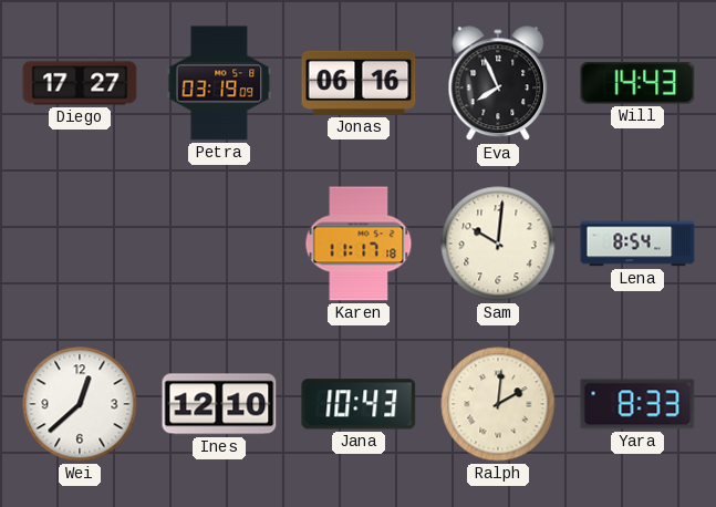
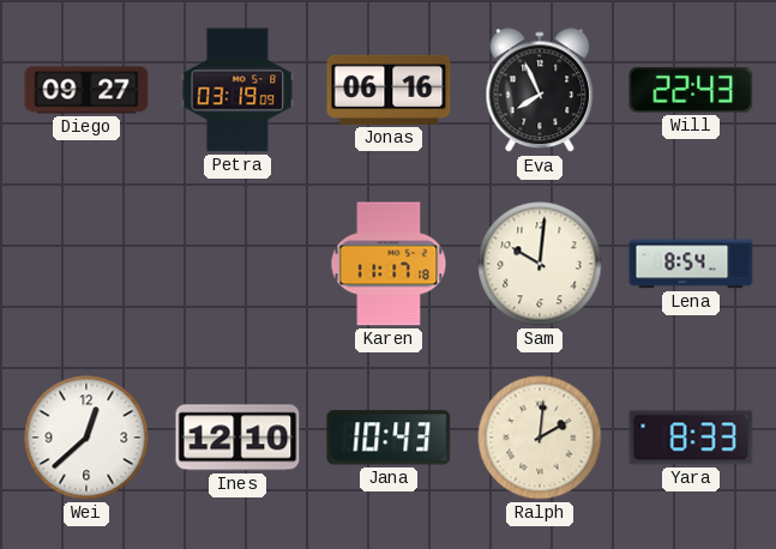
Diego: 17:27 -> 09:27 (86, 90)
Will: 14:43 -> 22:43 (691, 91)
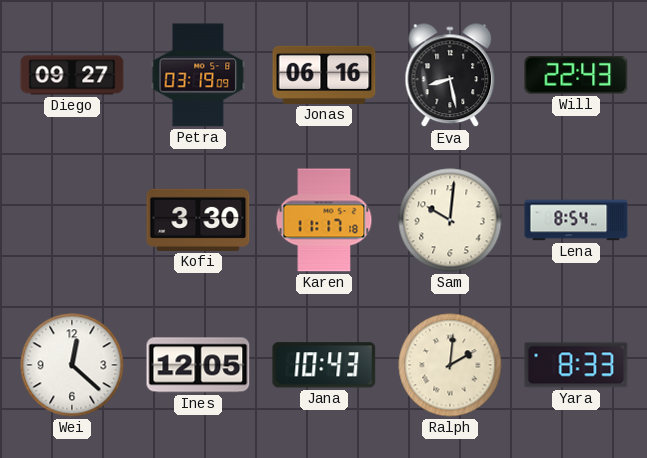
Eva: 7:56 -> 8:28 (450, 76)
Kofi: none -> 3:30 (198, 220)
Wei: 12:38 -> 12:22 (72, 365)
Ines: 12:10 -> 12:05 (198, 365)
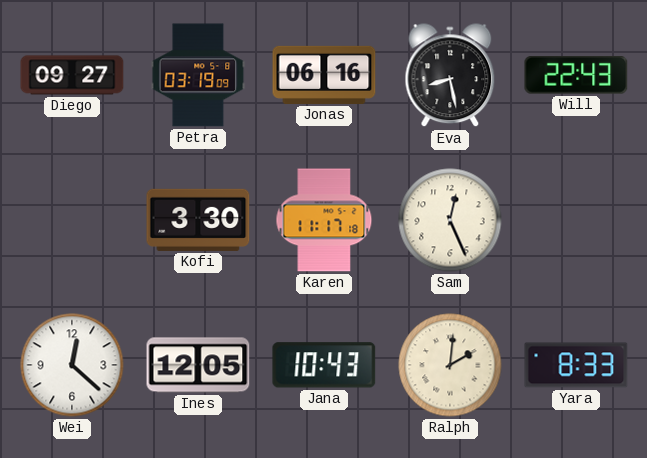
Sam: 10:01 -> 12:26 (450, 220)
Lena: 8:54 -> none (576, 220)
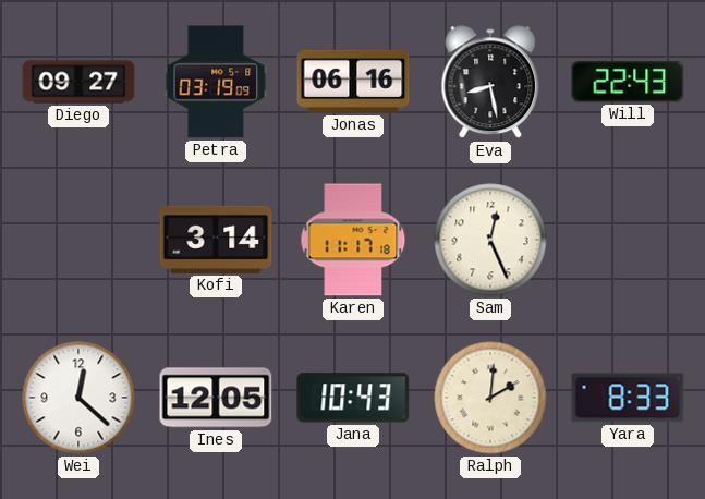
Kofi: 3:30 -> 3:14 (216, 240)
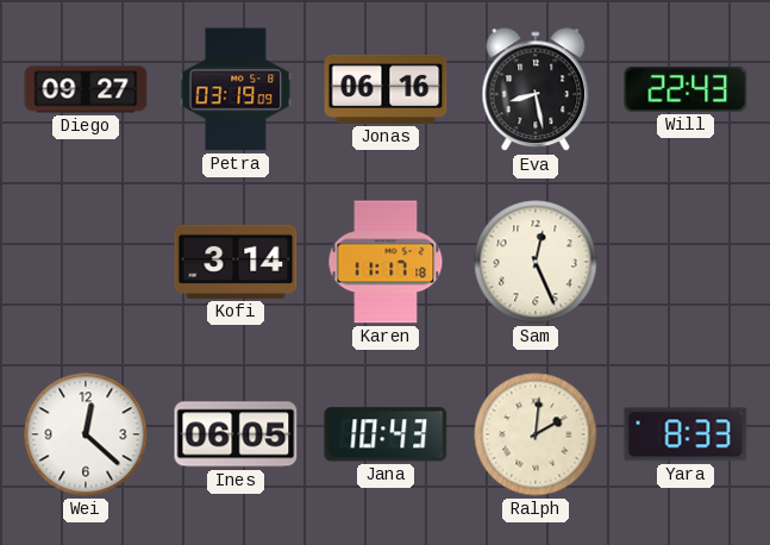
Ines: 12:05 -> 06:05 (236, 434)
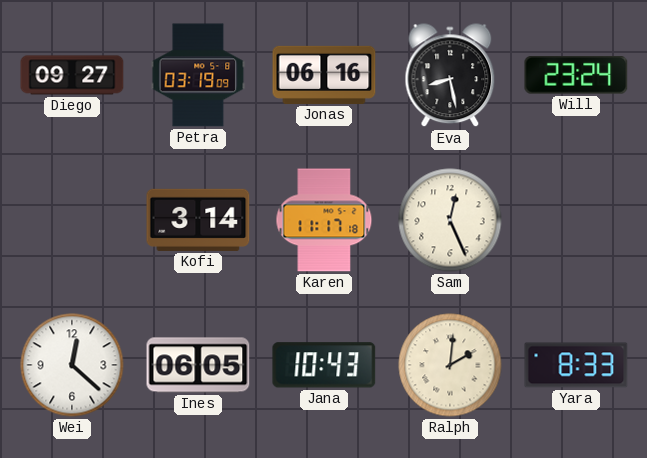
Will: 22:43 -> 23:24 (576, 76)
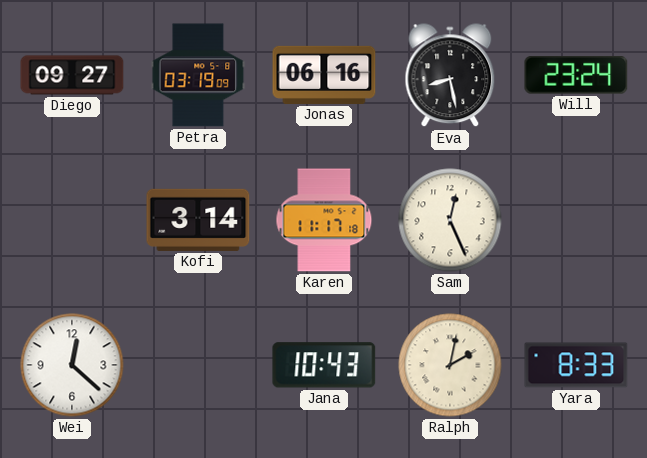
Ines: 06:05 -> none (198, 365)
Ralph: 2:01 -> 2:02 (450, 365)
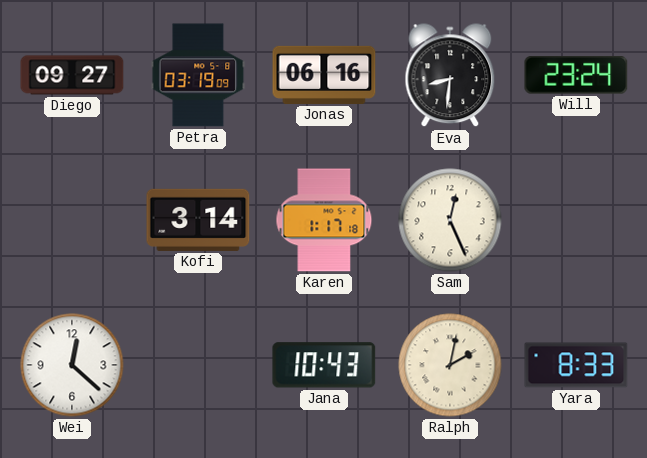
Eva: 8:28 -> 8:31 (450, 76)
Karen: 11:17 -> 1:17 (324, 220)
